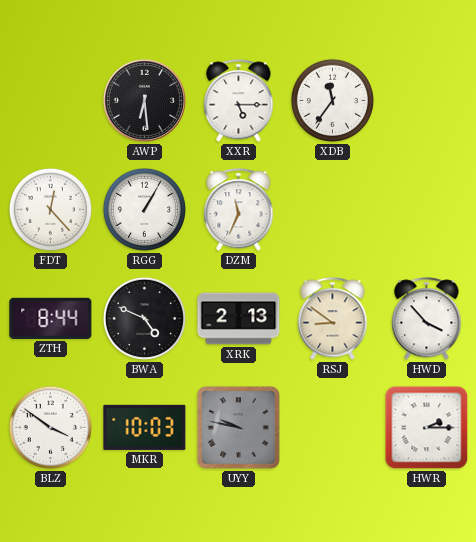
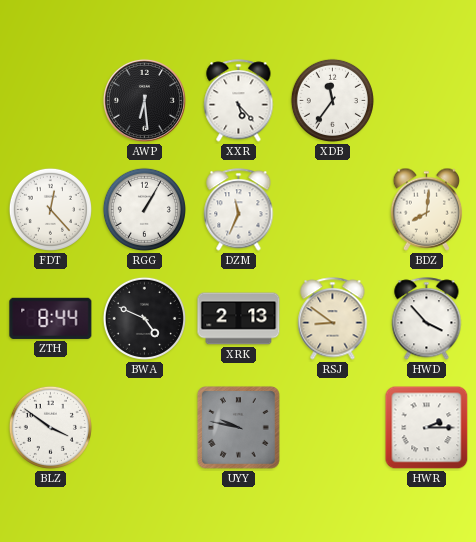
XXR: 5:15 -> 5:23 (239, 101)
BDZ: none -> 8:01 (427, 209)
MKR: 10:03 -> none (145, 427)
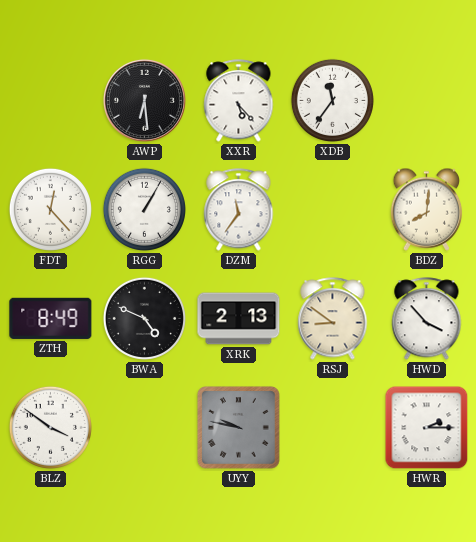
DZM: 11:34 -> 11:36 (239, 210)
ZTH: 8:44 -> 8:49 (51, 318)
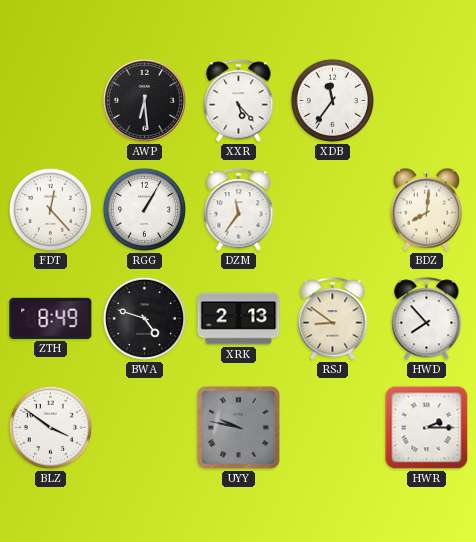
BWA: 4:49 -> 4:48 (144, 318)
HWD: 3:53 -> 7:53 (427, 319)
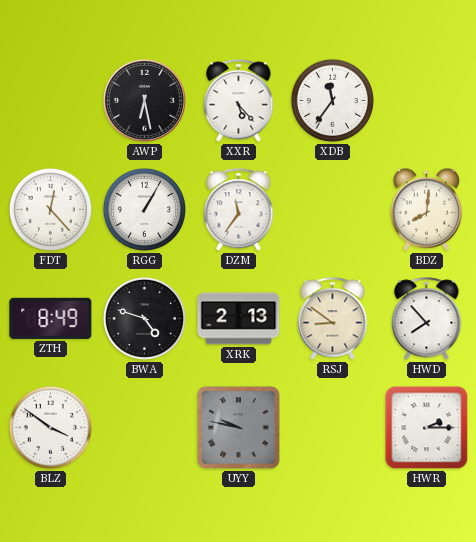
AWP: 6:29 -> 6:28 (144, 100)
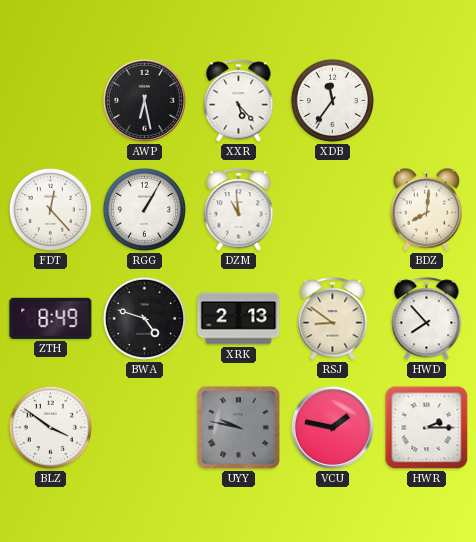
DZM: 11:36 -> 10:59 (239, 210)
VCU: none -> 1:47 (332, 427)
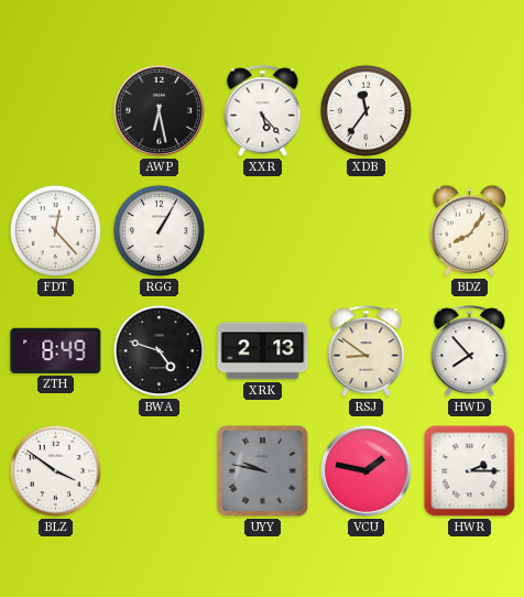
DZM: 10:59 -> none (239, 210)
BDZ: 8:01 -> 8:06 (470, 230)
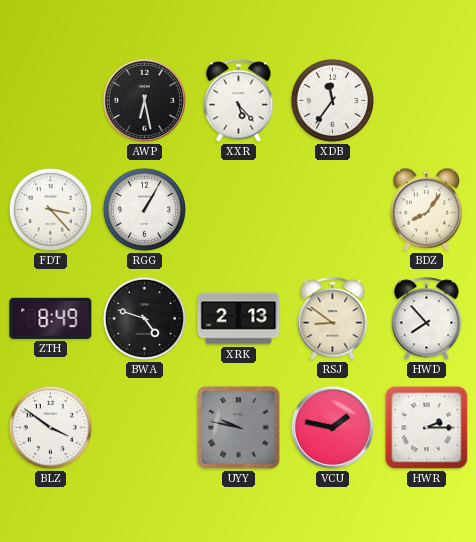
FDT: 12:23 -> 3:23 (50, 209)
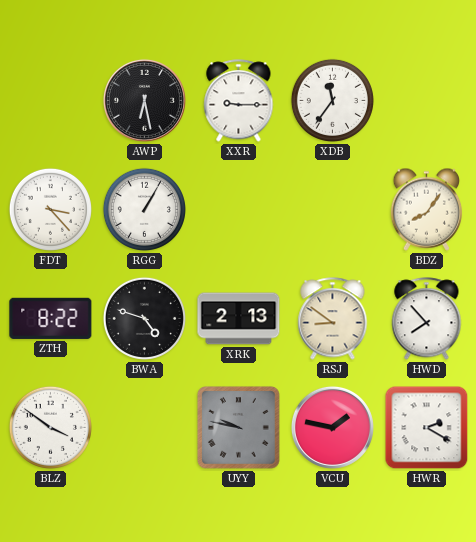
XXR: 5:23 -> 9:15 (239, 101)
ZTH: 8:49 -> 8:22 (51, 318)
HWR: 2:15 -> 2:20 (427, 428)
